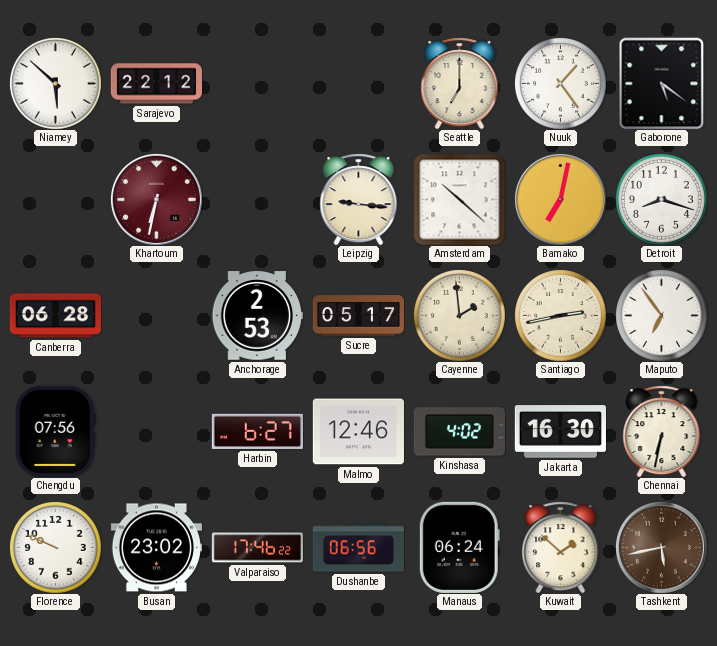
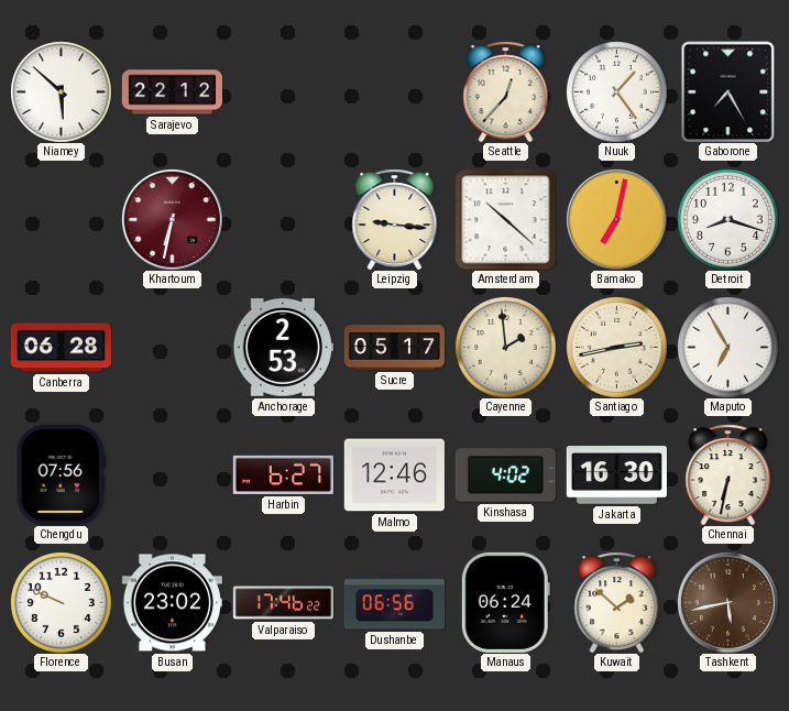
Seattle: 7:00 -> 12:37 (506, 91)
Gaborone: 5:21 -> 7:25 (728, 91)
Maputo: 6:54 -> 6:55 (728, 348)
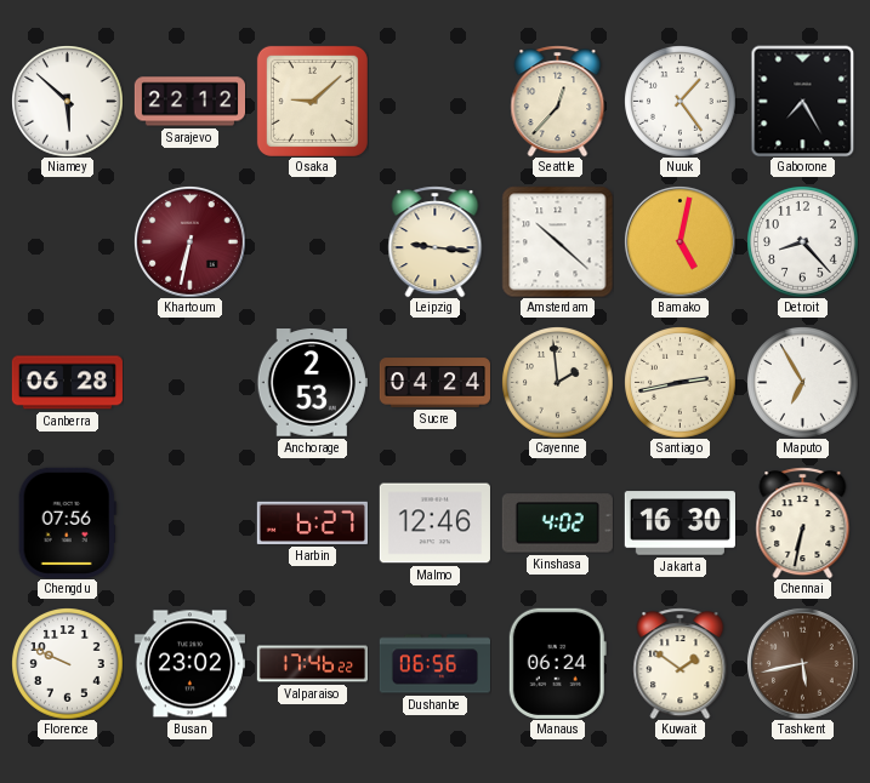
Osaka: none -> 9:08 (312, 101)
Bamako: 7:02 -> 5:02 (679, 241)
Detroit: 8:18 -> 8:23 (803, 242)
Sucre: 05:17 -> 04:24 (434, 383)
Kuwait: 1:52 -> 1:51 (681, 663)
